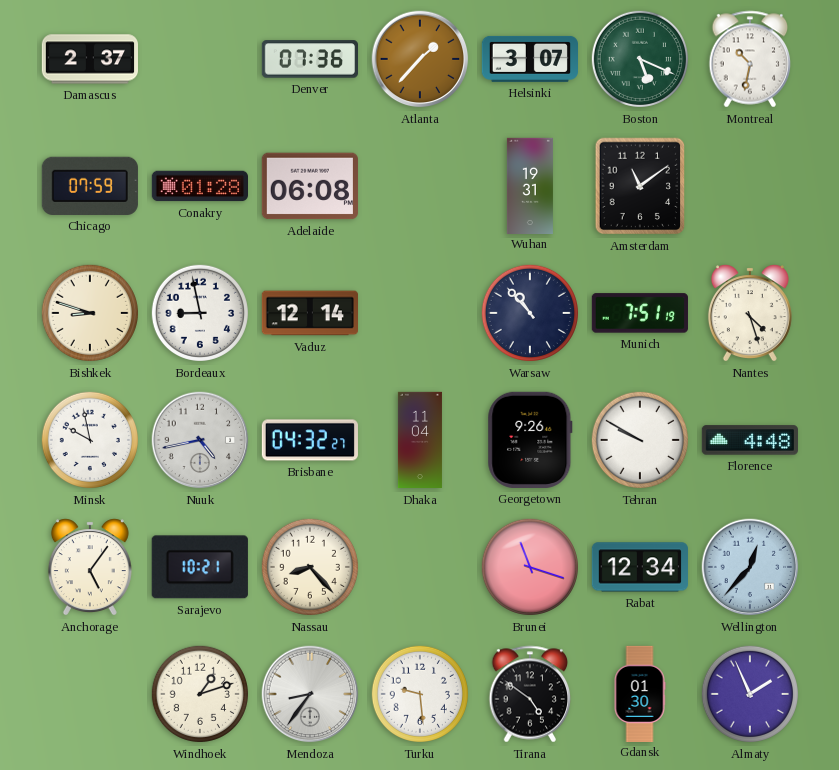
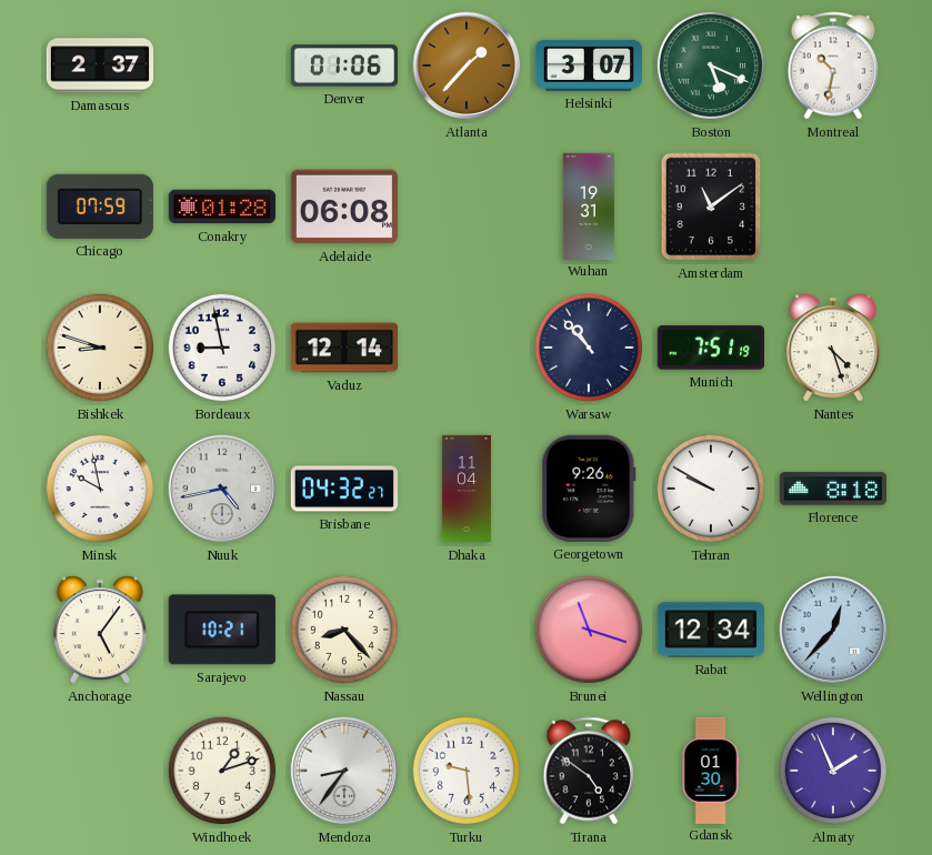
Denver: 07:36 -> 01:06 (343, 66)
Florence: 4:48 -> 8:18 (833, 489)
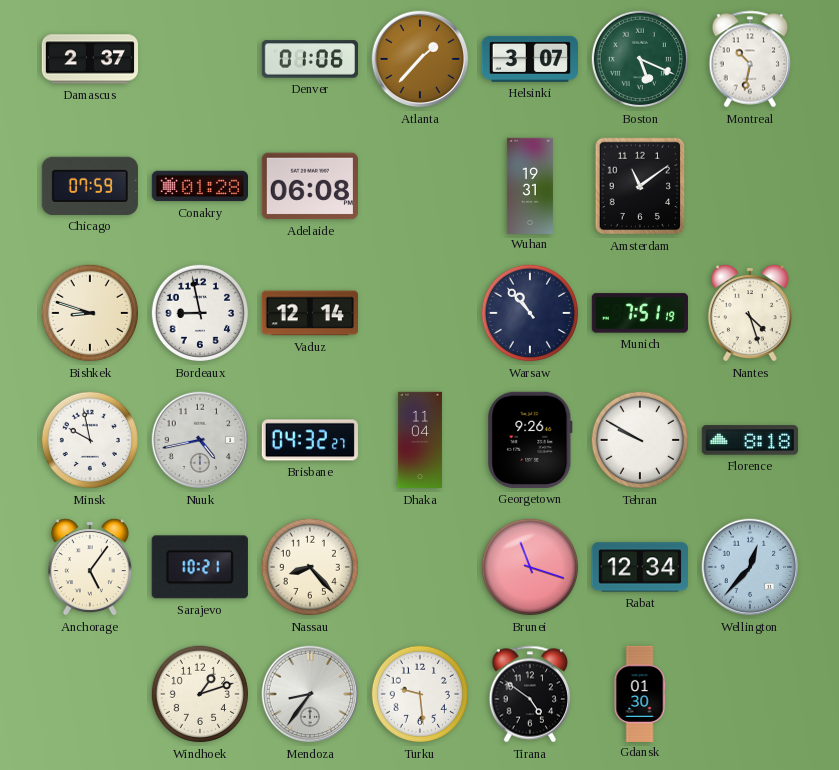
Almaty: 1:56 -> none (833, 771)
